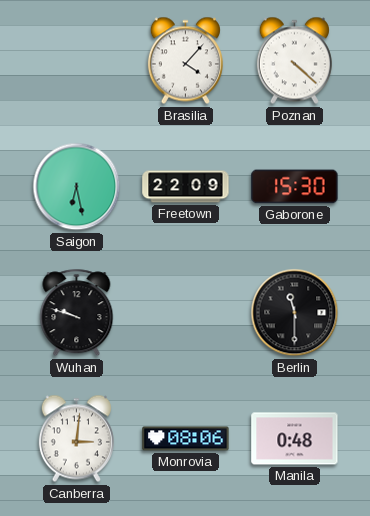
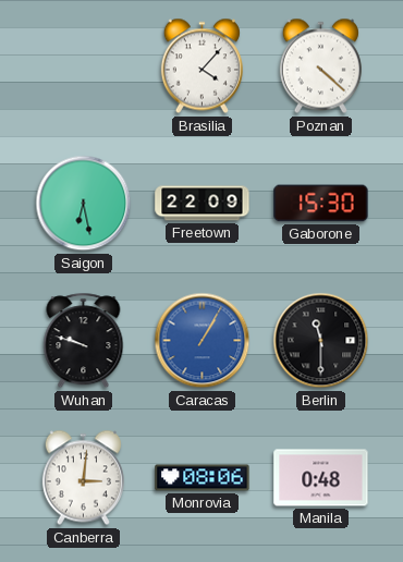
Caracas: none -> 1:05 (203, 341)
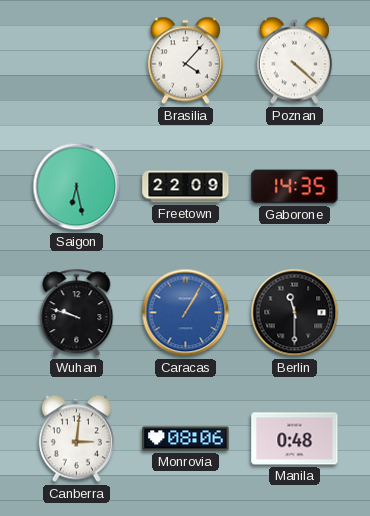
Gaborone: 15:30 -> 14:35 (295, 187)
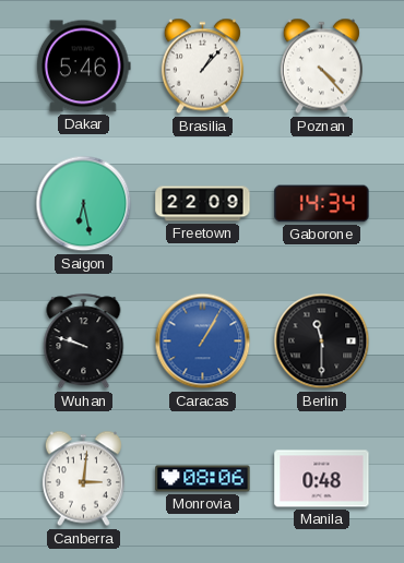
Dakar: none -> 5:46 (83, 67)
Brasilia: 4:07 -> 1:07 (202, 67)
Poznan: 4:22 -> 4:23 (321, 67)
Gaborone: 14:35 -> 14:34 (322, 204)
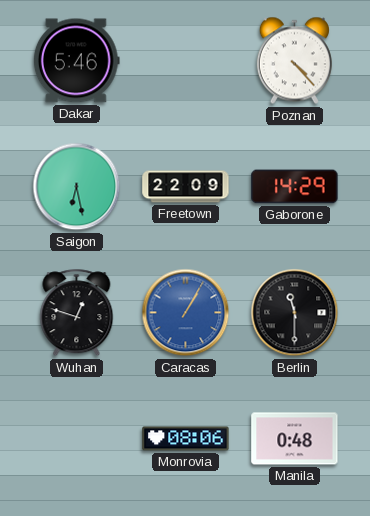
Brasilia: 1:07 -> none (202, 67)
Gaborone: 14:34 -> 14:29 (295, 187)
Wuhan: 9:48 -> 12:48 (77, 313)
Canberra: 3:01 -> none (83, 479)
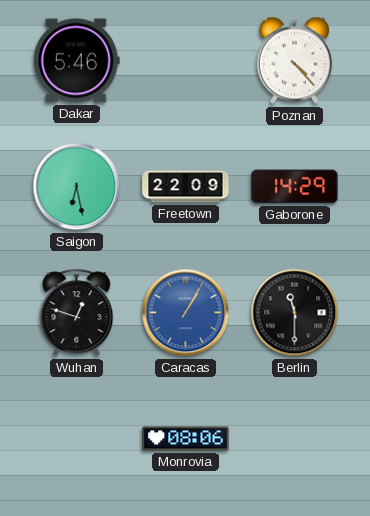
Manila: 0:48 -> none (295, 439)
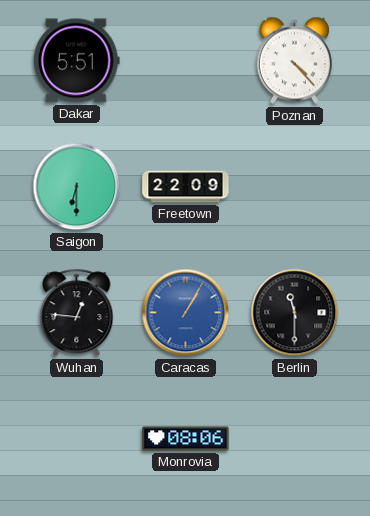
Dakar: 5:46 -> 5:51 (76, 61)
Saigon: 6:28 -> 6:30 (77, 187)
Gaborone: 14:29 -> none (295, 187)
Wuhan: 12:48 -> 12:46 (77, 313)
